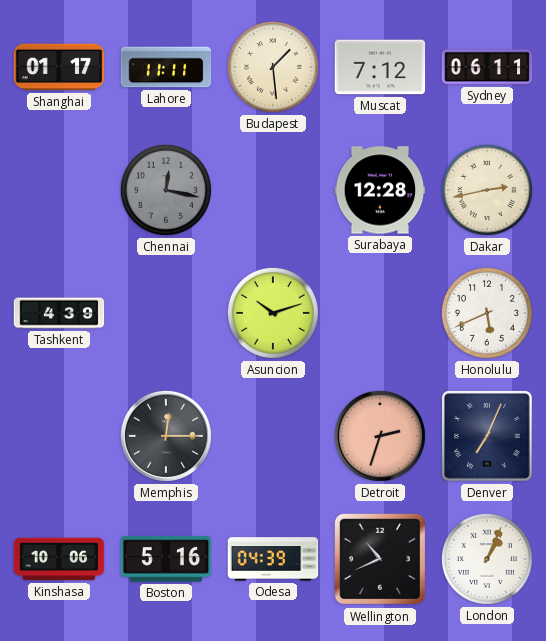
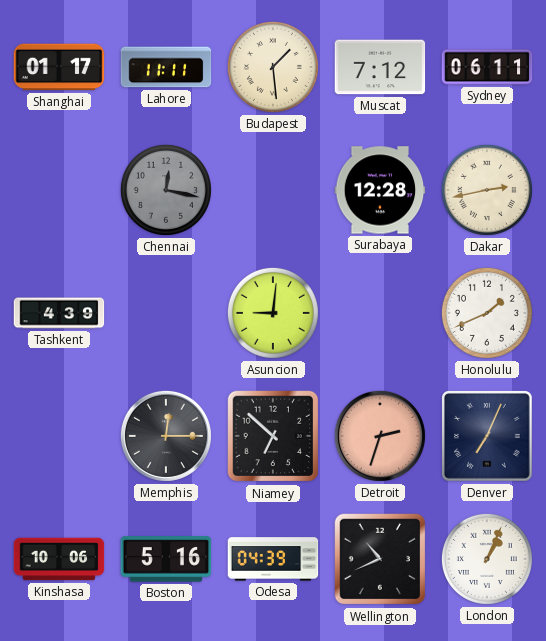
Asuncion: 10:12 -> 9:01 (273, 313)
Honolulu: 5:41 -> 1:41 (487, 313)
Niamey: none -> 6:52 (273, 436)
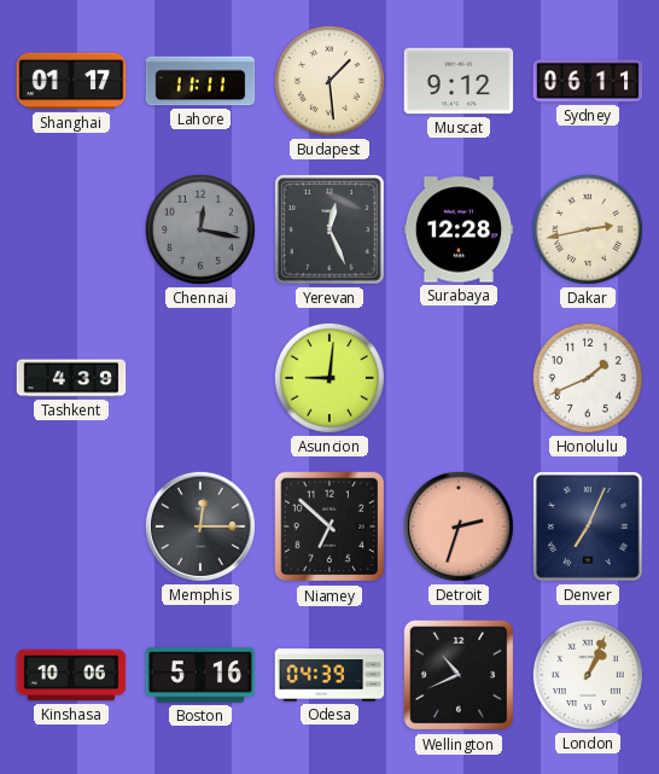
Muscat: 7:12 -> 9:12 (459, 81)
Yerevan: none -> 12:26 (331, 231)
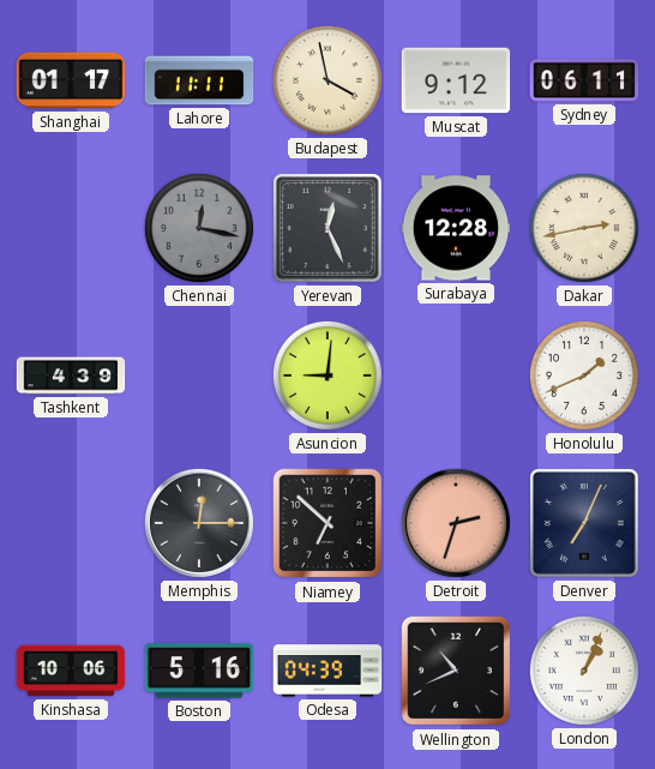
Budapest: 1:29 -> 3:58 (327, 80)
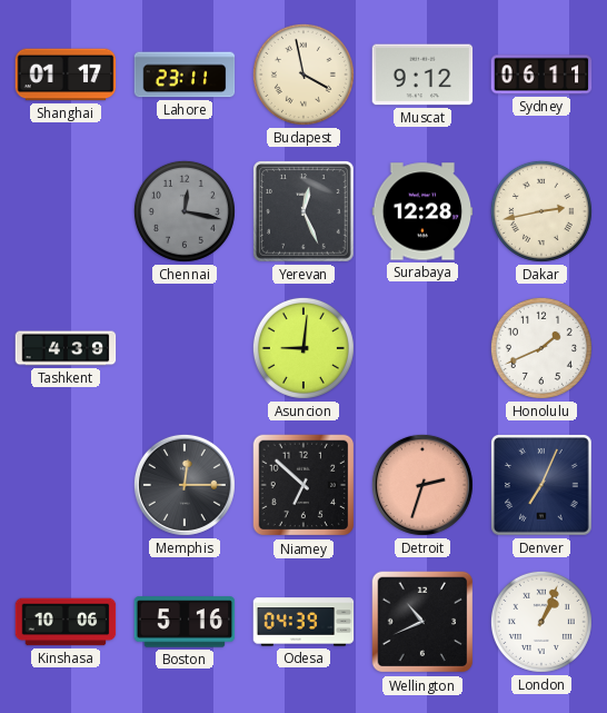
Lahore: 11:11 -> 23:11 (185, 75)
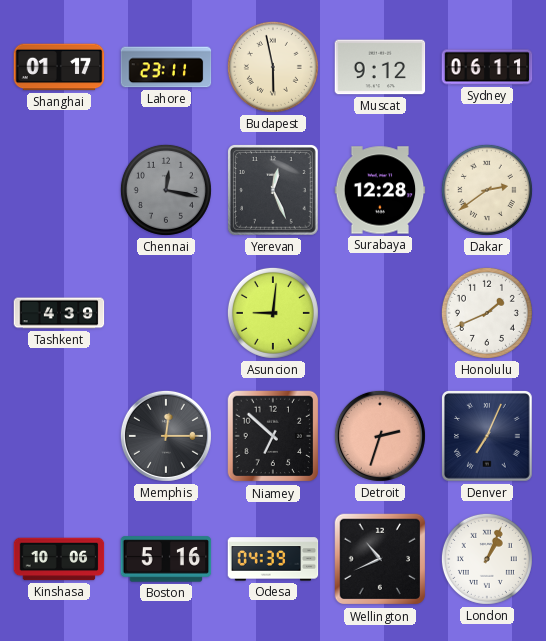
Budapest: 3:58 -> 5:58 (273, 67)
Dakar: 2:43 -> 2:39 (487, 190)
